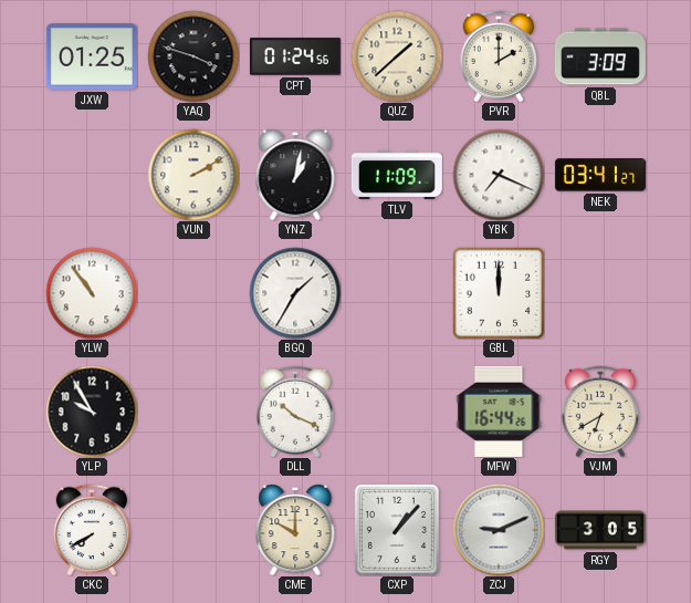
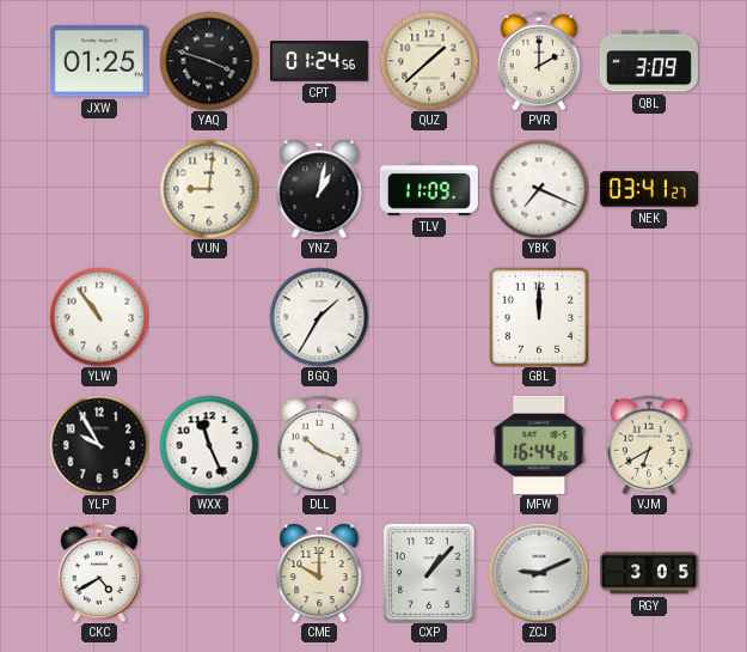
VUN: 2:10 -> 9:01 (209, 189)
WXX: none -> 11:26 (209, 445)
CKC: 7:40 -> 4:40 (99, 573)
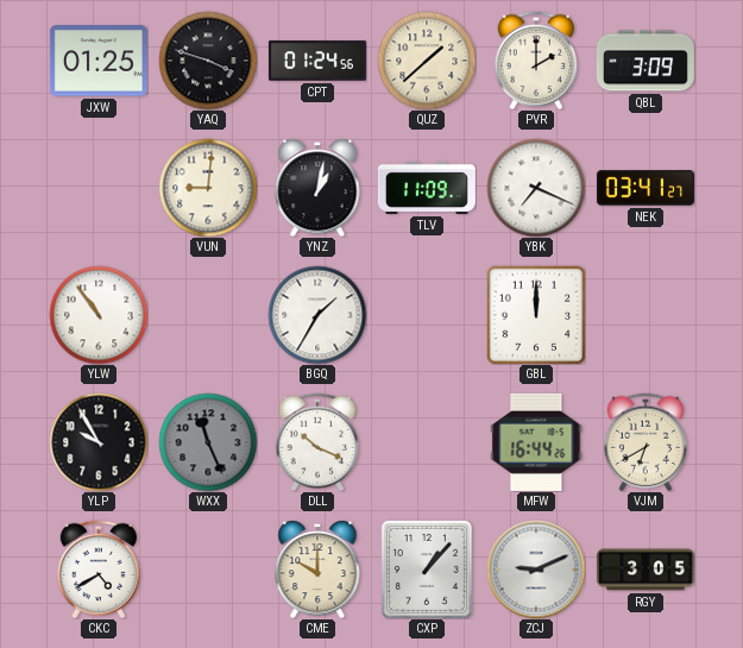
WXX dial: white -> grey (208, 442)
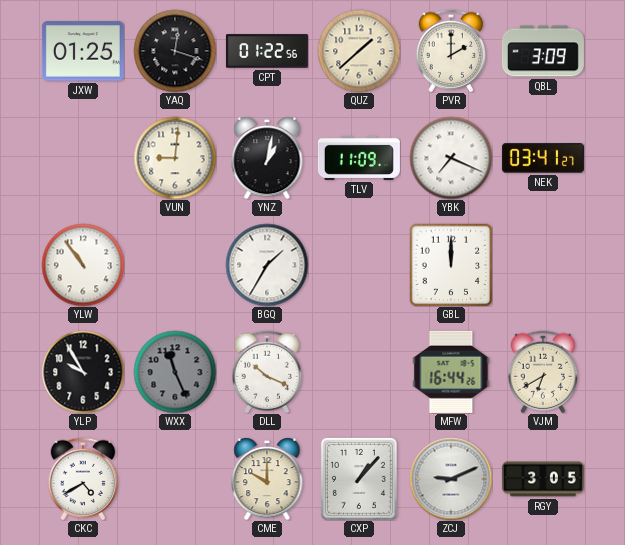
YAQ: 3:48 -> 12:18 (175, 51)
CPT: 01:24 -> 01:22 (267, 51)
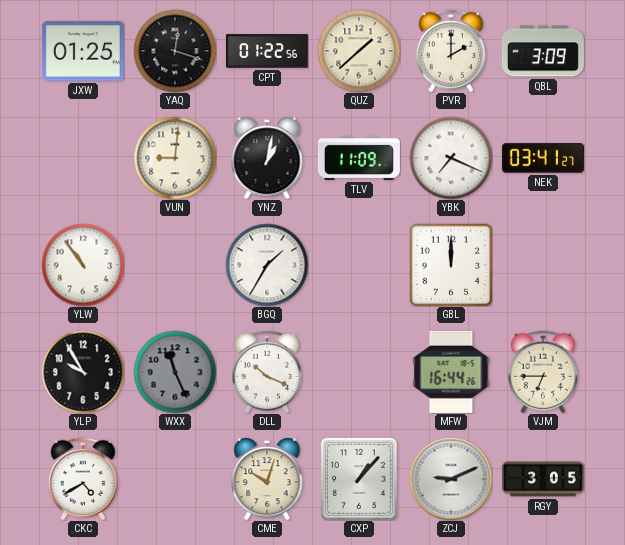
VJM: 6:40 -> 6:45 (543, 372)
CME: 10:00 -> 10:03 (267, 479)
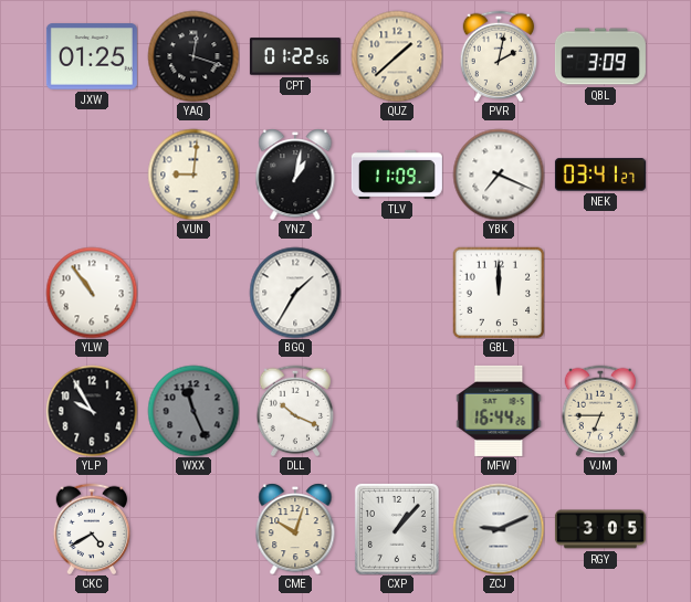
PVR: 2:00 -> 2:02 (499, 56)
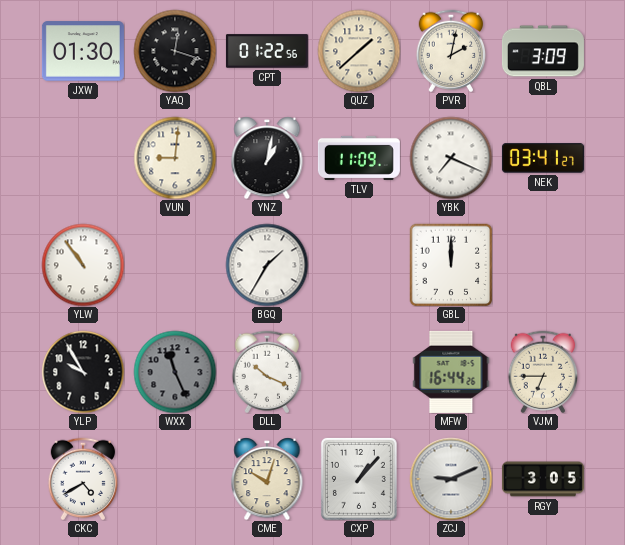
JXW: 01:25 -> 01:30 (83, 51)
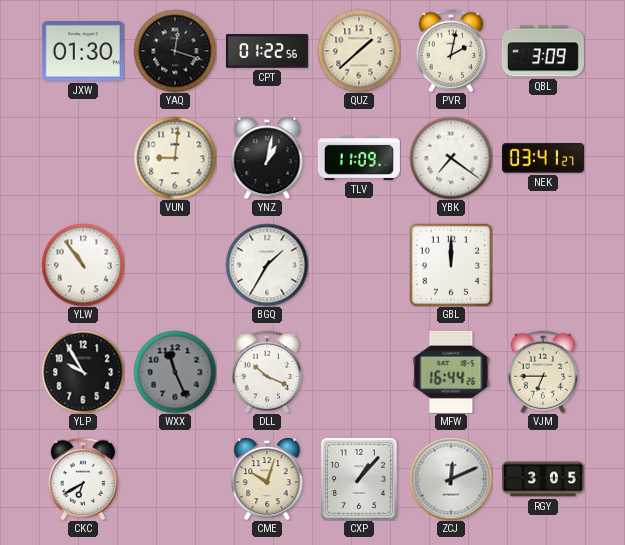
YBK: 7:19 -> 7:21 (451, 158)
CKC: 4:40 -> 6:40 (83, 479)
ZCJ: 9:11 -> 12:11 (451, 479)
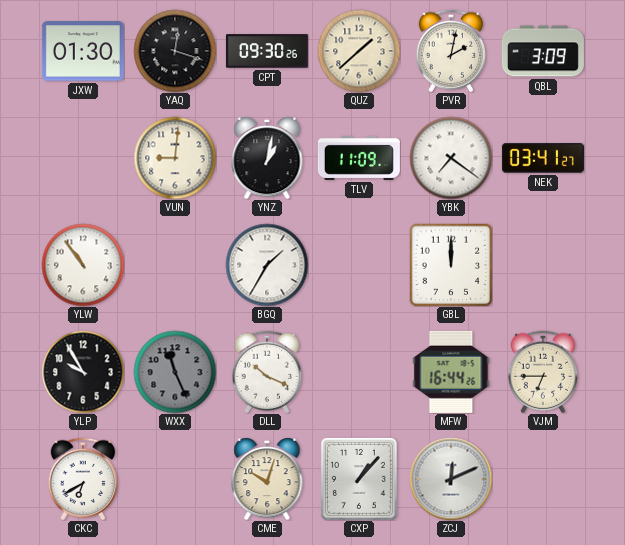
CPT: 01:22 -> 09:30 (267, 51)
RGY: 3:05 -> none (543, 479)
